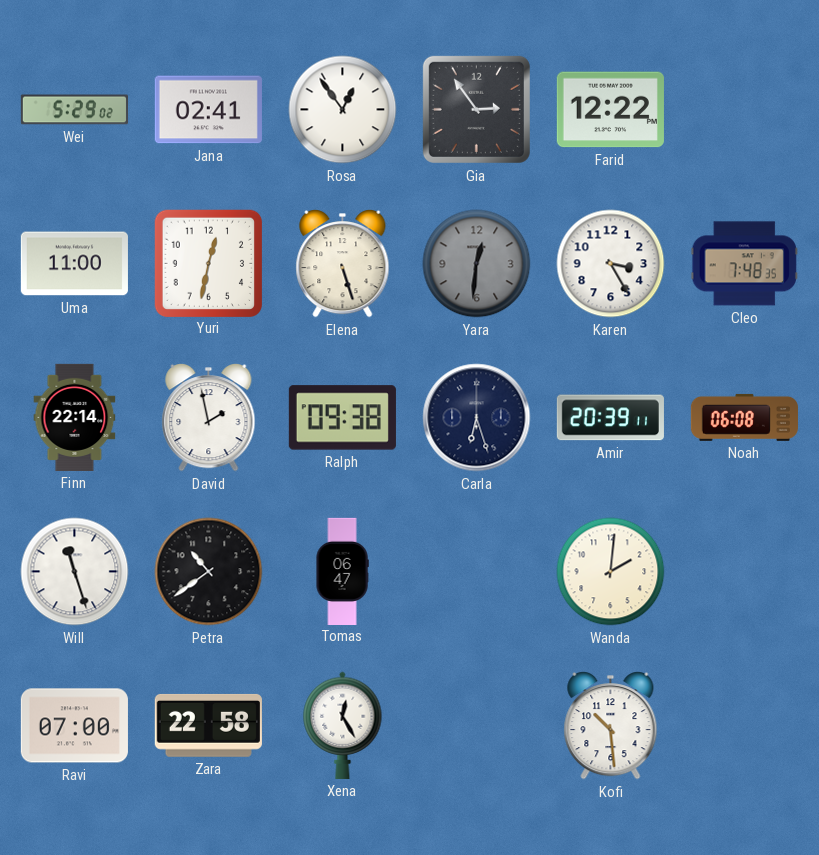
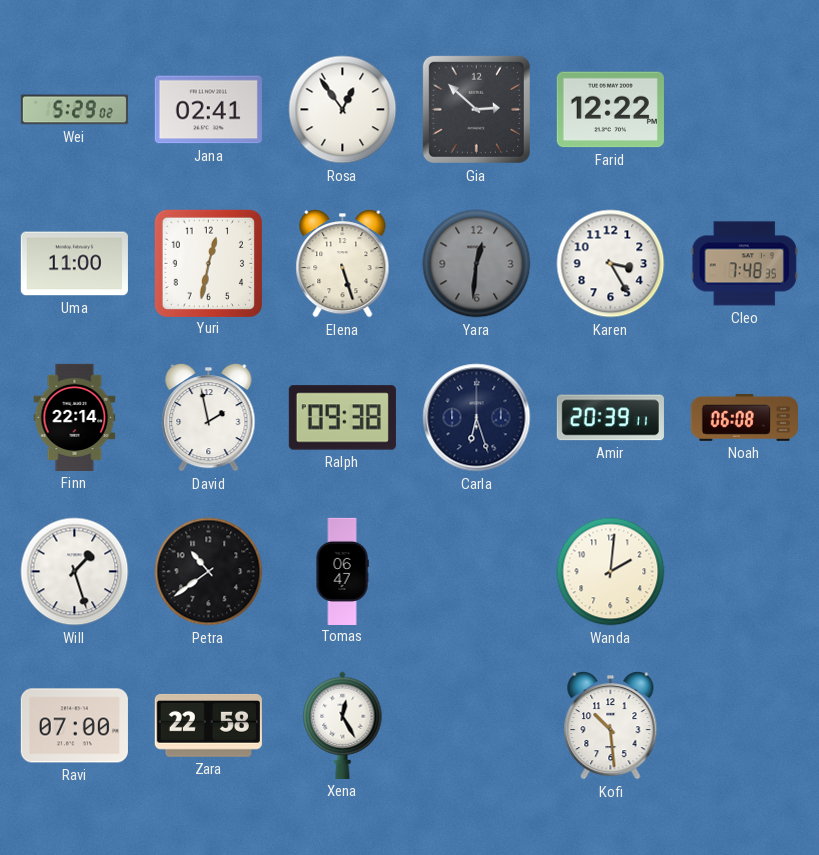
Gia: 2:54 -> 2:52 (476, 109)
Will: 11:27 -> 1:27 (75, 572)
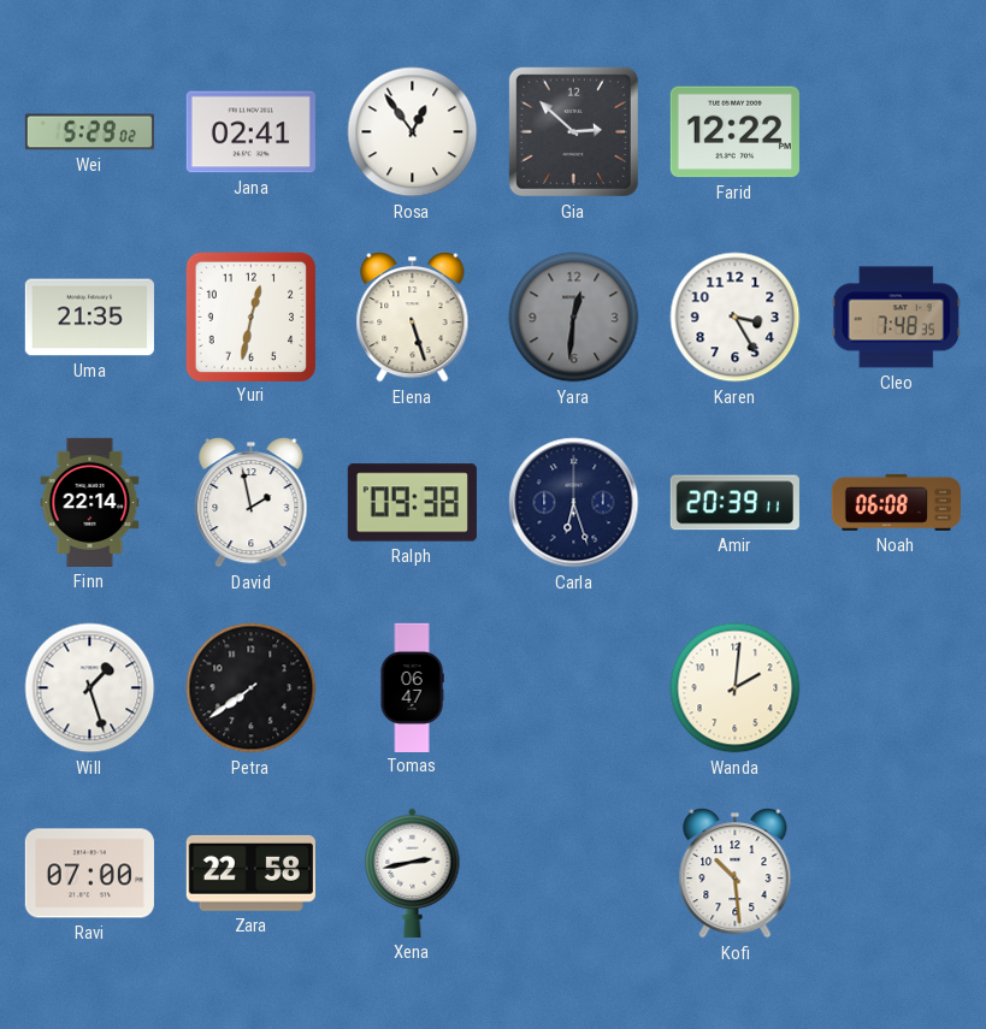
Uma: 11:00 -> 21:35 (89, 318)
Petra: 10:39 -> 7:39 (252, 688)
Xena: 12:25 -> 2:43 (413, 873)
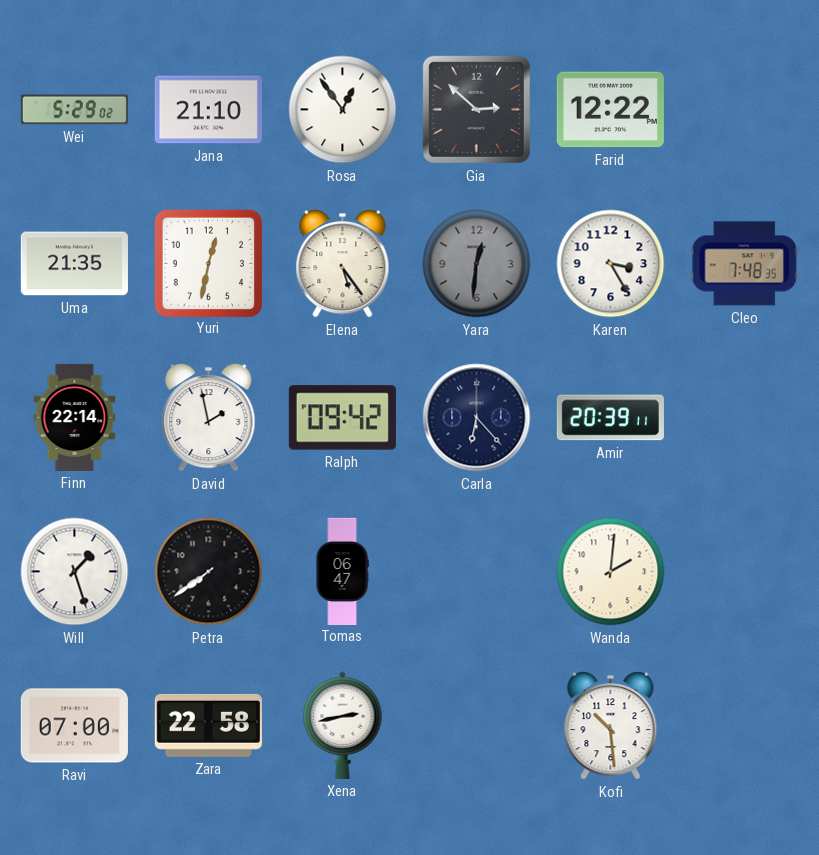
Jana: 02:41 -> 21:10 (208, 110)
Elena: 5:27 -> 5:24 (343, 264)
Ralph: 09:38 -> 09:42 (342, 418)
Carla: 6:27 -> 6:23 (477, 418)
Noah: 06:08 -> none (896, 502)
